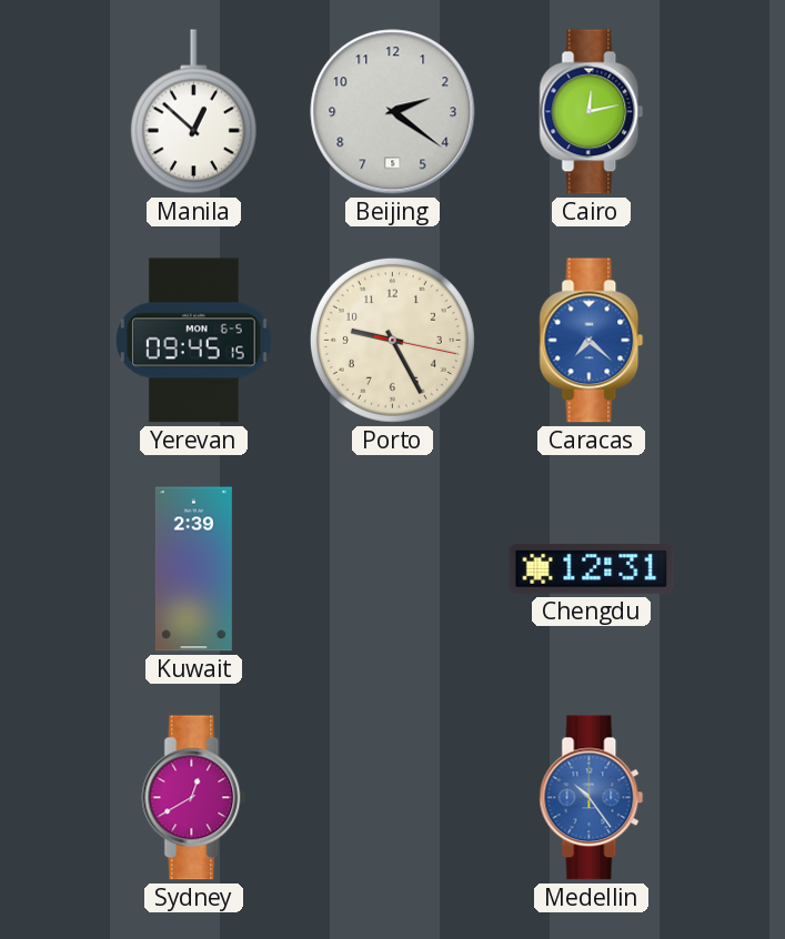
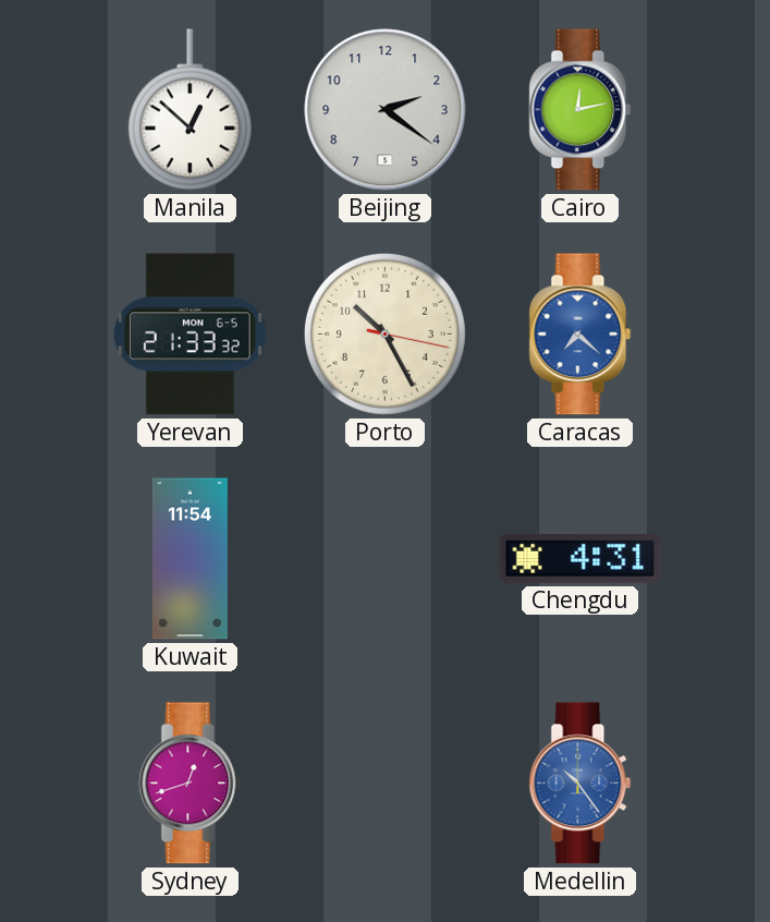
Yerevan: 09:45 -> 21:33 (191, 335)
Porto: 9:25 -> 10:25 (384, 333)
Kuwait: 2:39 -> 11:54 (190, 559)
Chengdu: 12:31 -> 4:31 (580, 558)
Sydney: 12:40 -> 12:42 (191, 784)
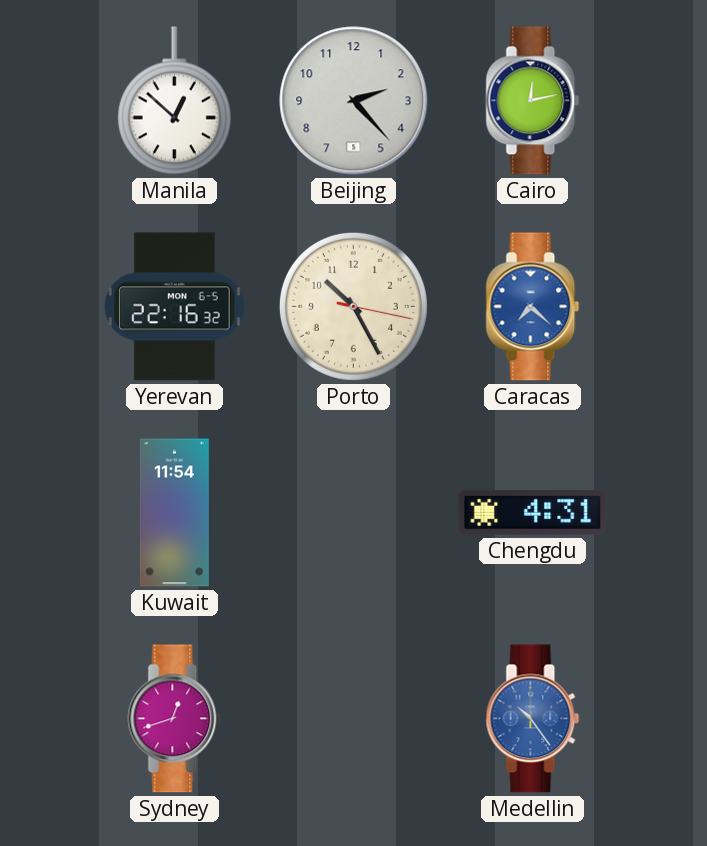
Beijing: 2:21 -> 2:23 (354, 101)
Yerevan: 21:33 -> 22:16 (175, 307)
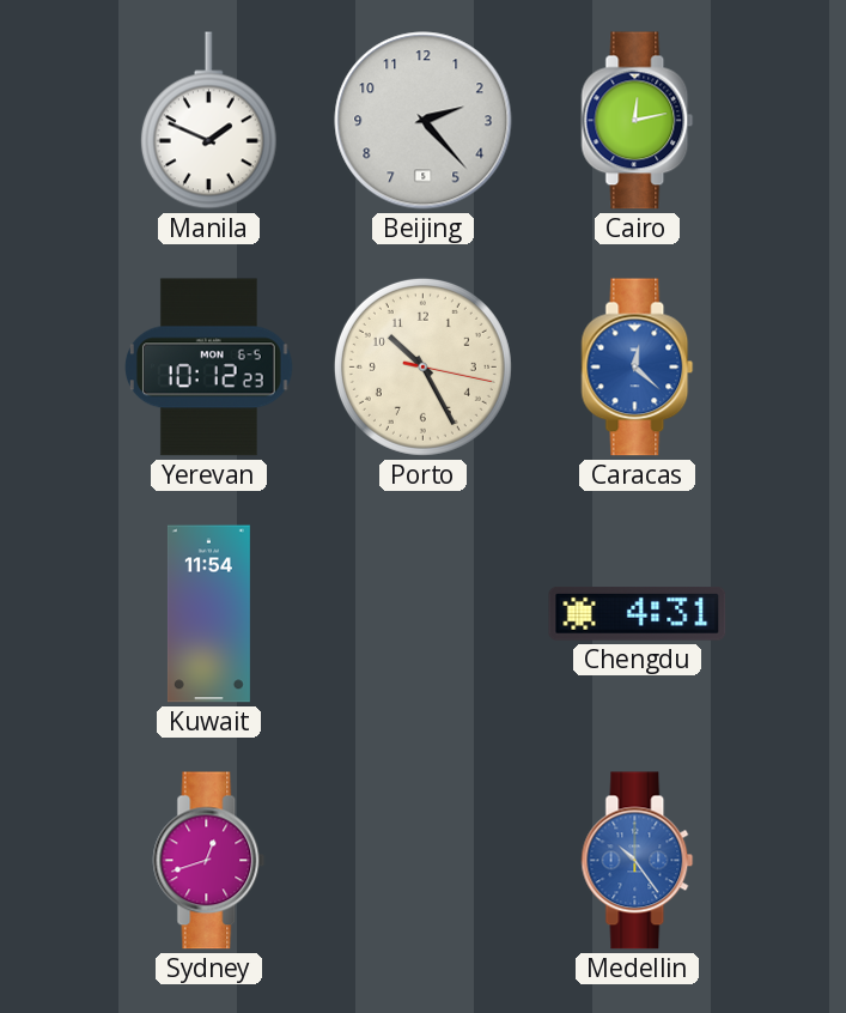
Manila: 12:52 -> 1:49 (208, 121)
Yerevan: 22:16 -> 10:12 (209, 368)
Caracas: 7:22 -> 12:22 (638, 368)
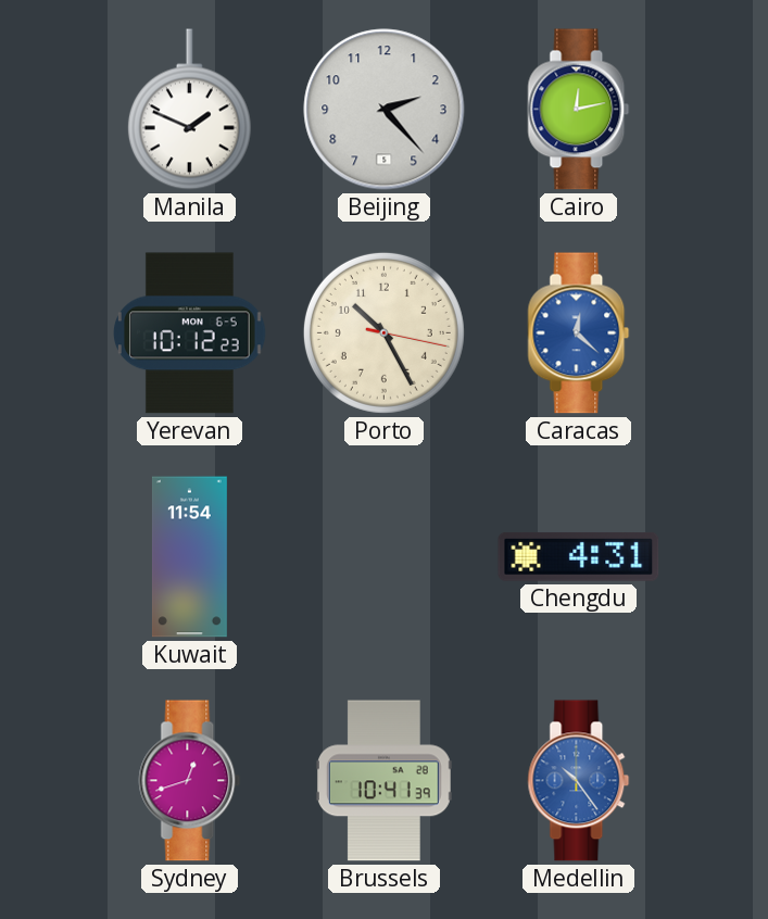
Brussels: none -> 10:41 (383, 781)
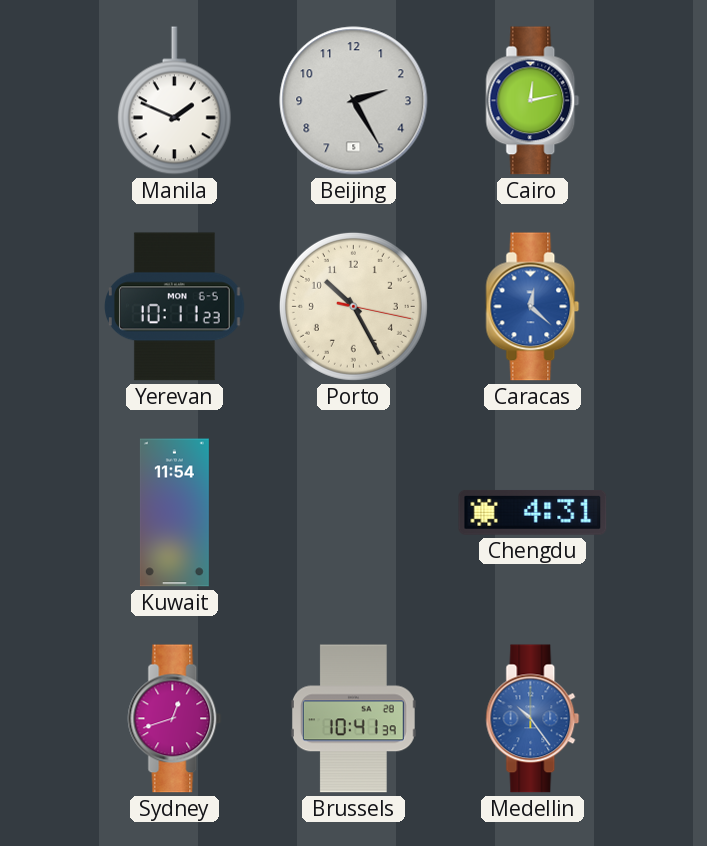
Beijing: 2:23 -> 2:25 (354, 101)
Yerevan: 10:12 -> 10:11 (175, 307)
